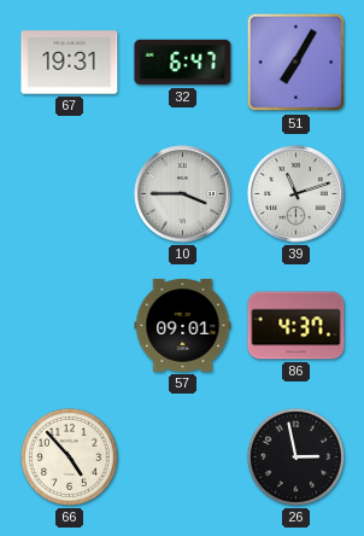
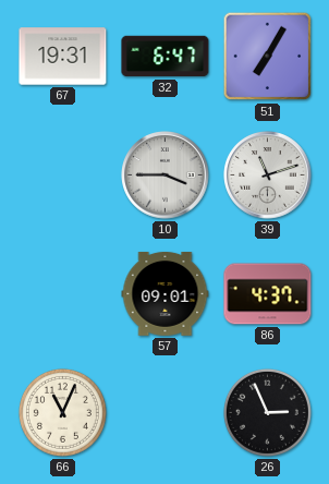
66: 4:53 -> 11:04 (62, 412)
26: 2:58 -> 2:56 (267, 412)
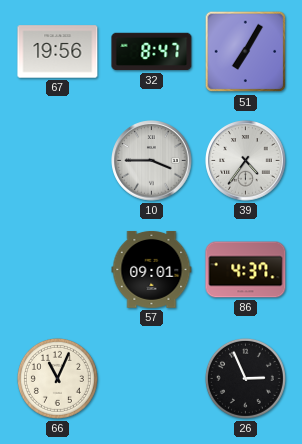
67: 19:31 -> 19:56 (58, 52)
32: 6:47 -> 8:47 (152, 52)
39: 11:12 -> 4:36 (246, 161)
